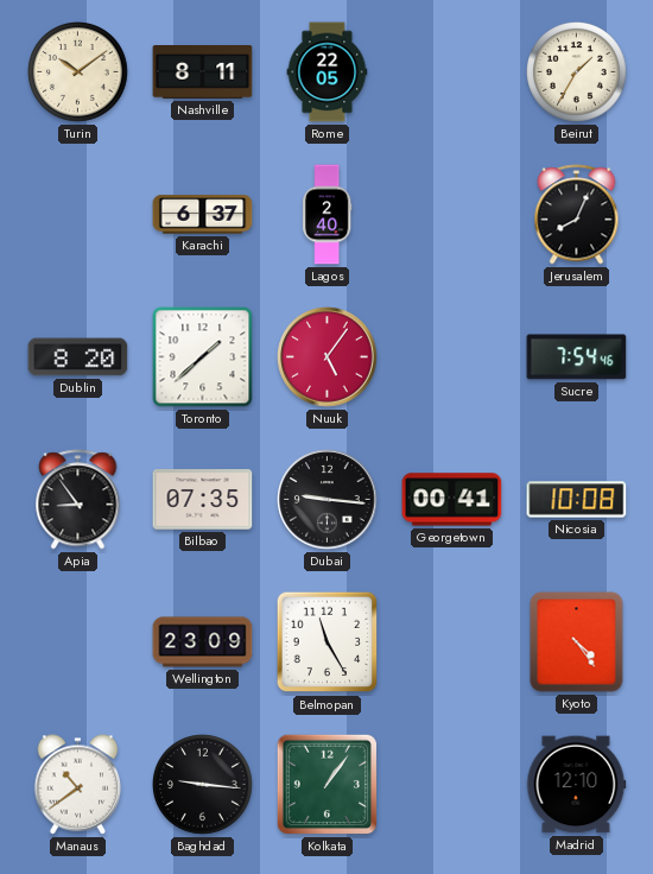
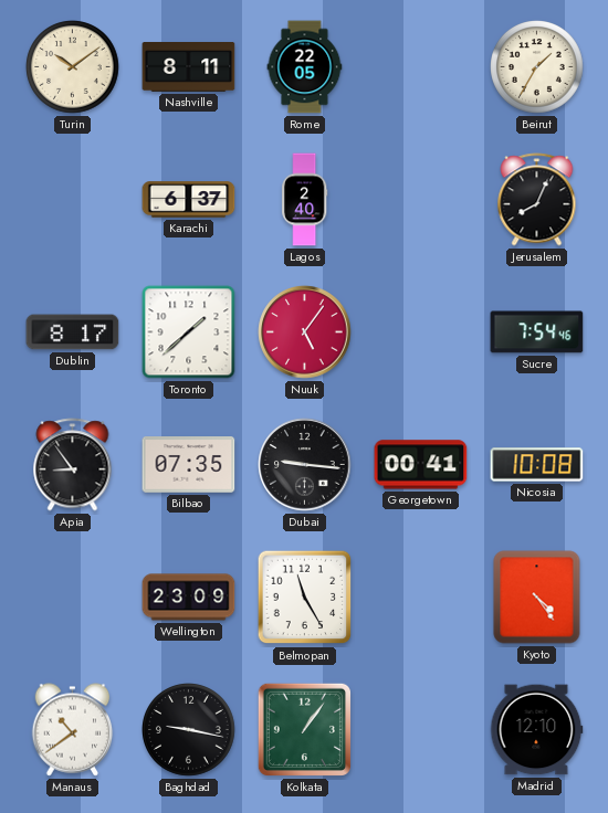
Dublin: 8:20 -> 8:17 (73, 332)
Baghdad: 9:16 -> 9:17 (189, 730)
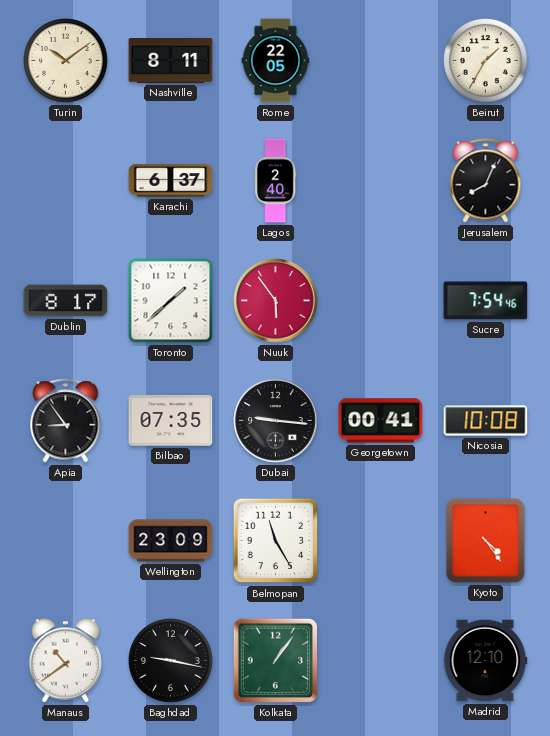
Nuuk: 5:06 -> 5:54 (276, 301)
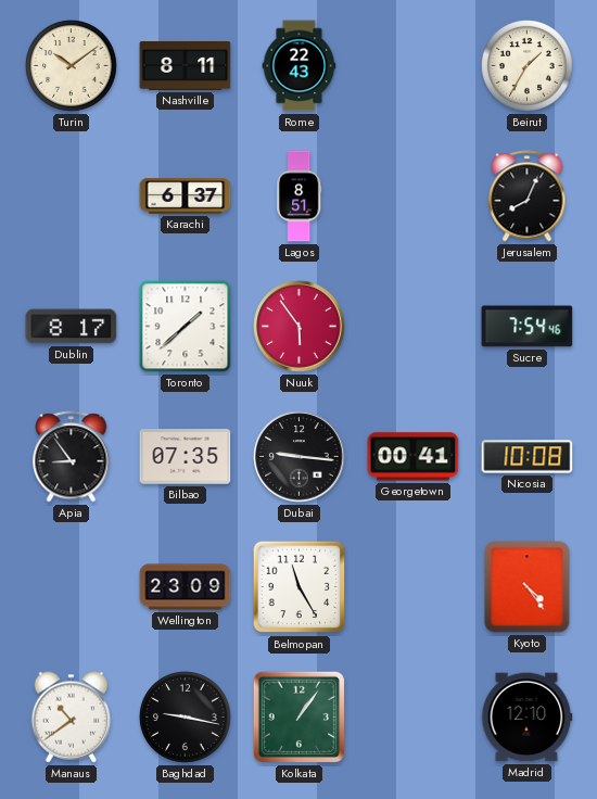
Rome: 22:05 -> 22:43 (300, 66)
Lagos: 2:40 -> 8:51 (300, 196)
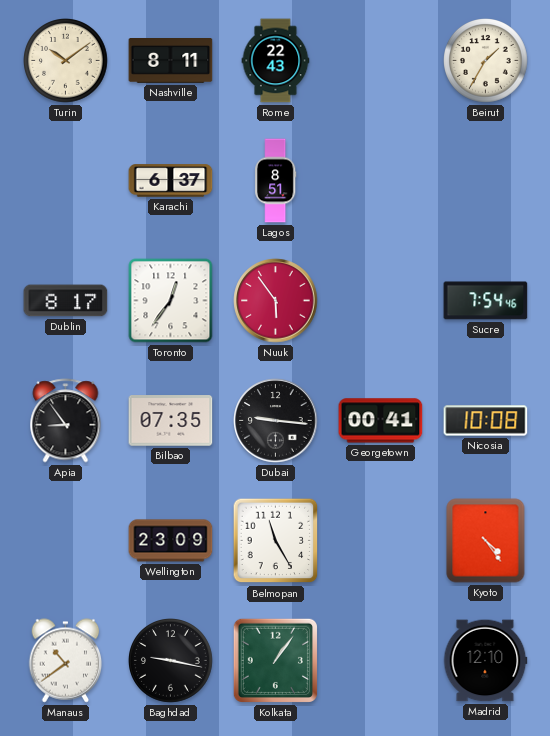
Jerusalem: 8:04 -> none (528, 196)
Toronto: 1:38 -> 12:36 (171, 301)
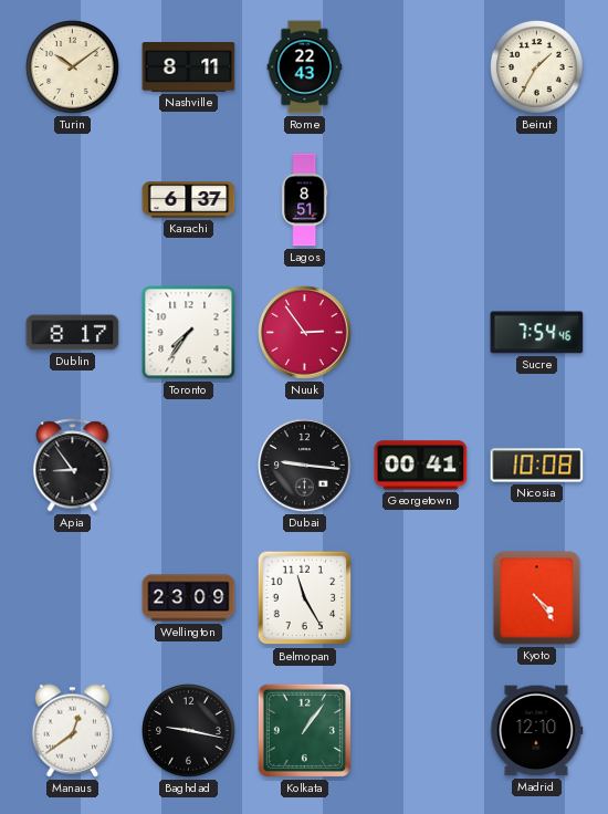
Toronto: 12:36 -> 7:36 (189, 333)
Nuuk: 5:54 -> 2:54 (305, 333)
Bilbao: 07:35 -> none (171, 421)
Manaus: 10:39 -> 12:39 (73, 731)
